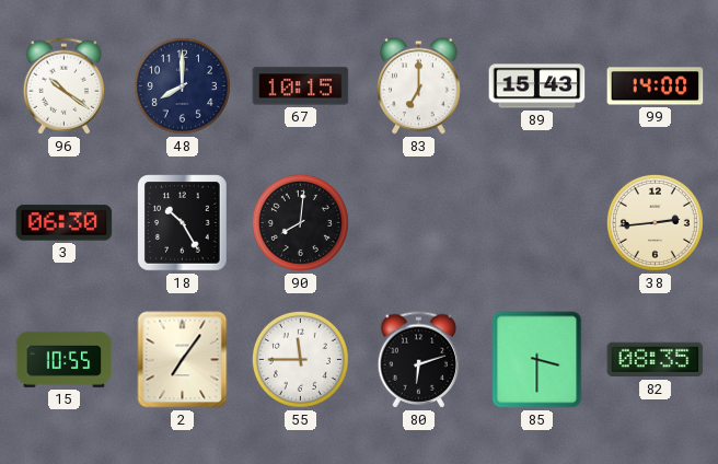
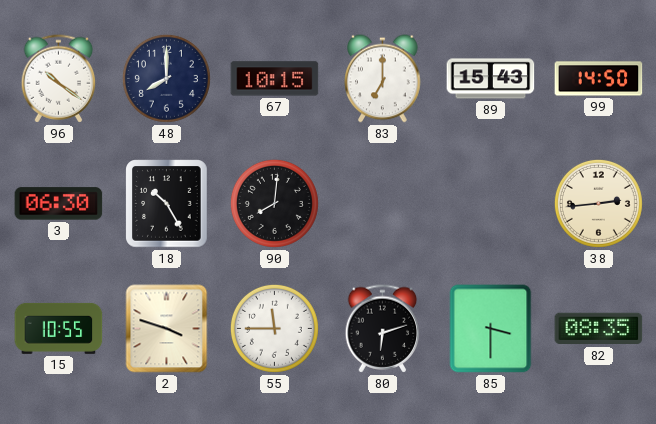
99: 14:00 -> 14:50 (599, 79)
2: 7:06 -> 3:48 (167, 329)
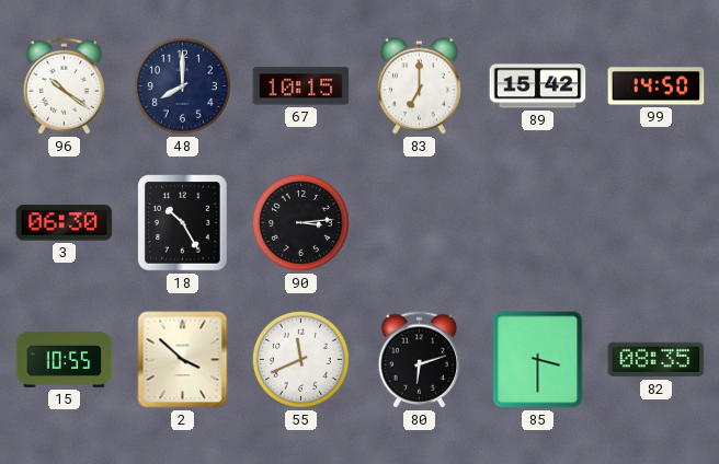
89: 15:43 -> 15:42 (538, 86)
90: 8:01 -> 3:14 (300, 222)
38: 2:44 -> none (598, 203)
2: 3:48 -> 3:52 (183, 360)
55: 11:45 -> 11:41 (300, 359)
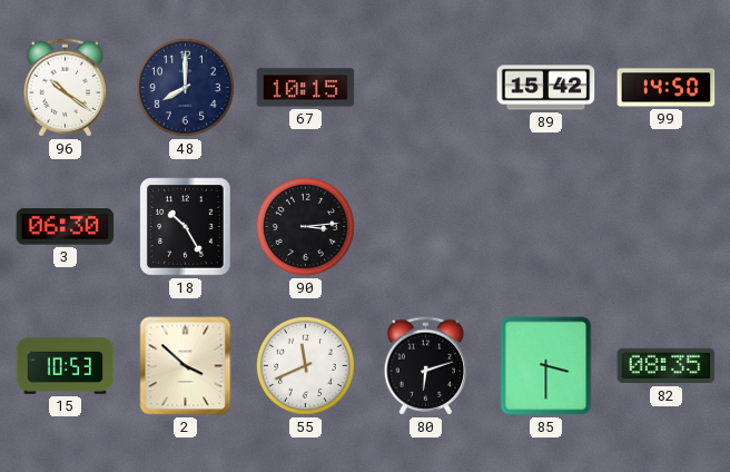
83: 7:00 -> none (420, 86)
15: 10:55 -> 10:53 (66, 365)
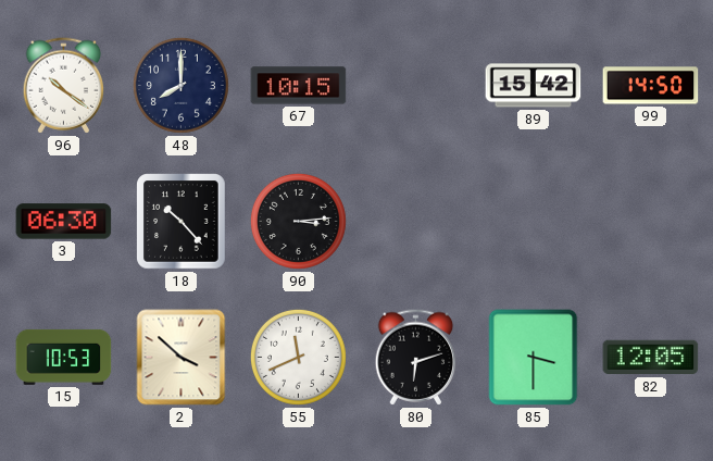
18: 10:25 -> 10:23 (182, 222)
82: 08:35 -> 12:05 (651, 358)
